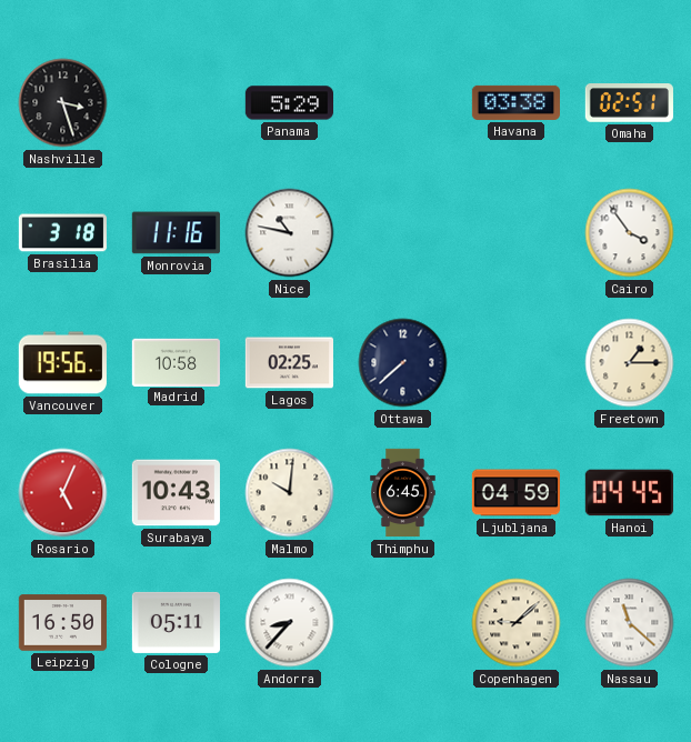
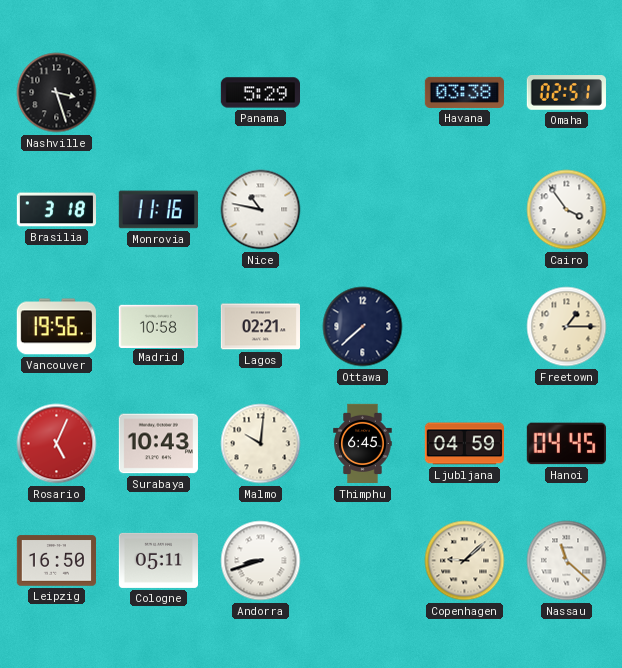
Lagos: 02:25 -> 02:21 (260, 327)
Andorra: 8:37 -> 8:42 (261, 561)
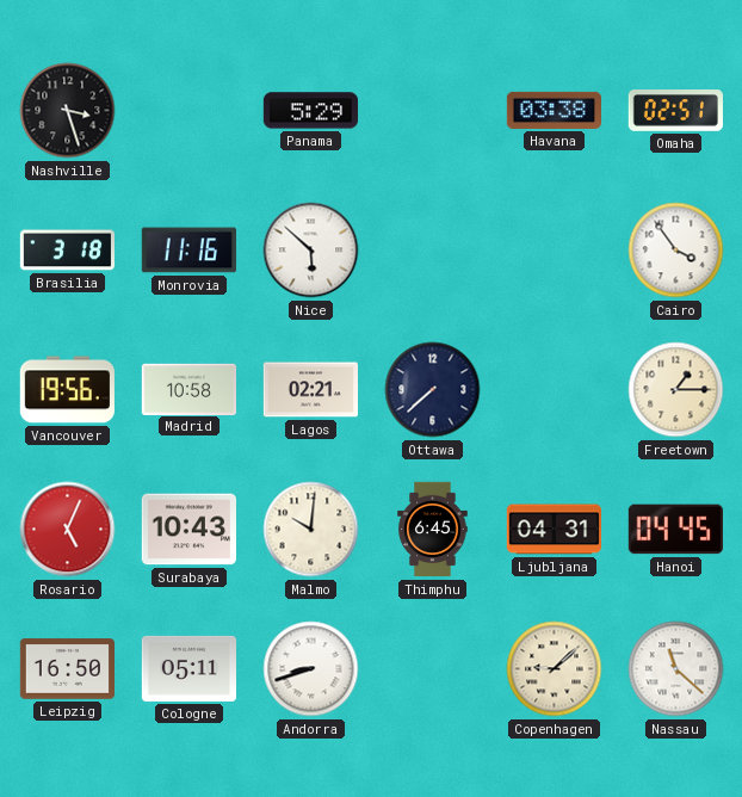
Nice: 10:47 -> 5:52 (311, 251)
Ljubljana: 04:59 -> 04:31 (554, 530)
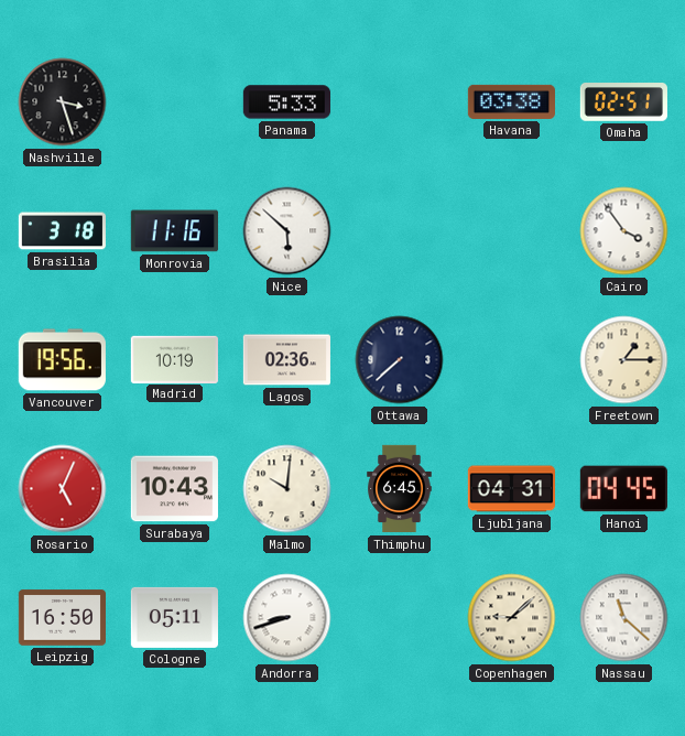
Panama: 5:29 -> 5:33 (286, 102)
Madrid: 10:58 -> 10:19 (174, 359)
Lagos: 02:21 -> 02:36 (286, 360)
